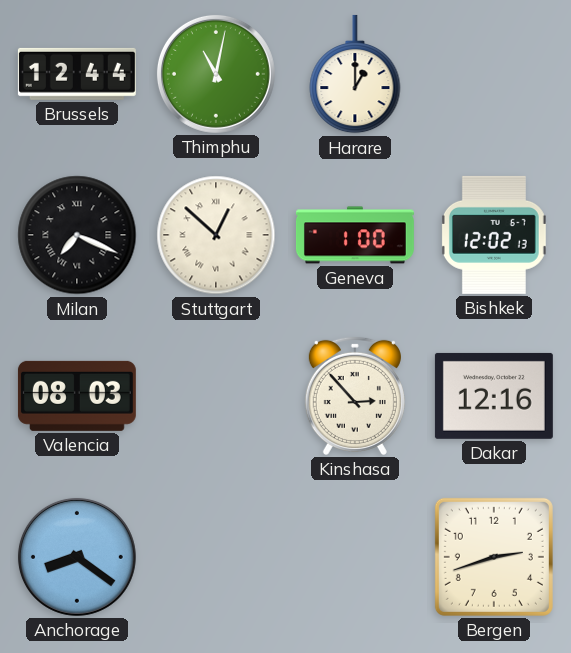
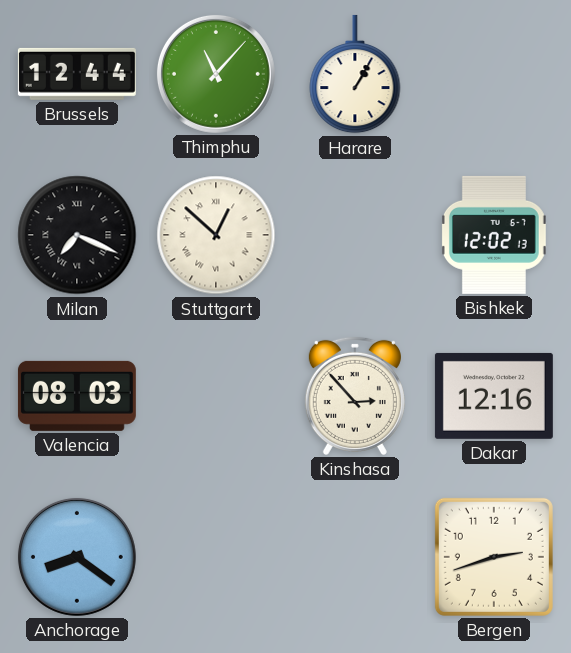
Thimphu: 11:02 -> 11:07 (216, 74)
Harare: 1:00 -> 1:05 (355, 74)
Geneva: 1:00 -> none (355, 235)
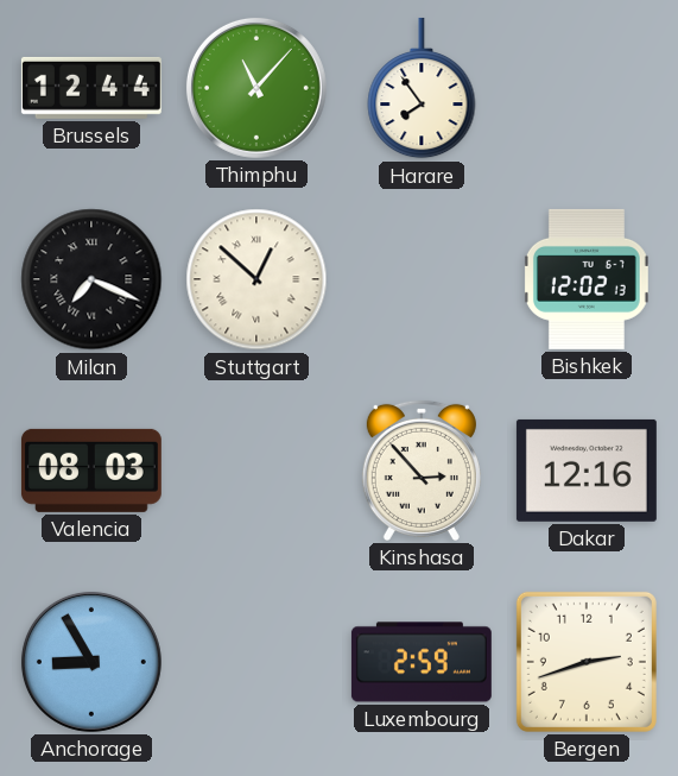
Harare: 1:05 -> 7:54 (422, 88)
Anchorage: 8:21 -> 8:55 (91, 662)
Luxembourg: none -> 2:59 (422, 662)
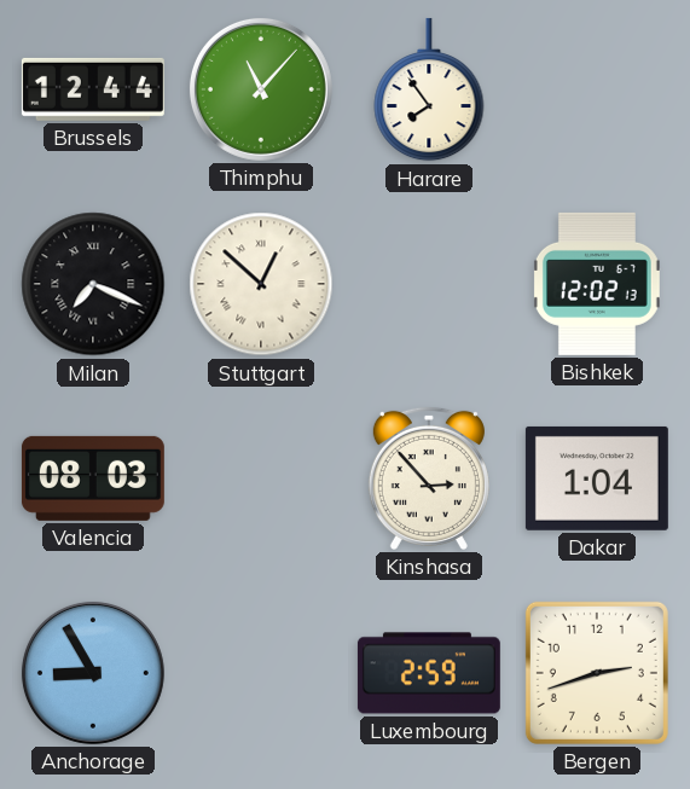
Dakar: 12:16 -> 1:04 (597, 478)
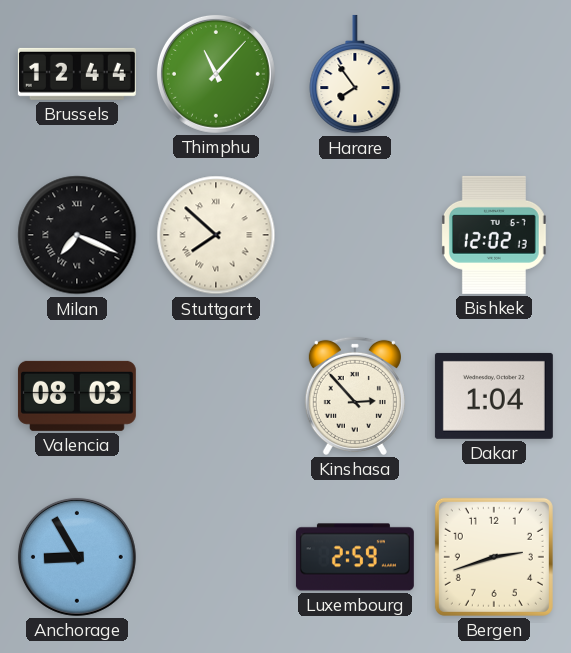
Stuttgart: 12:52 -> 7:52 (216, 235)
